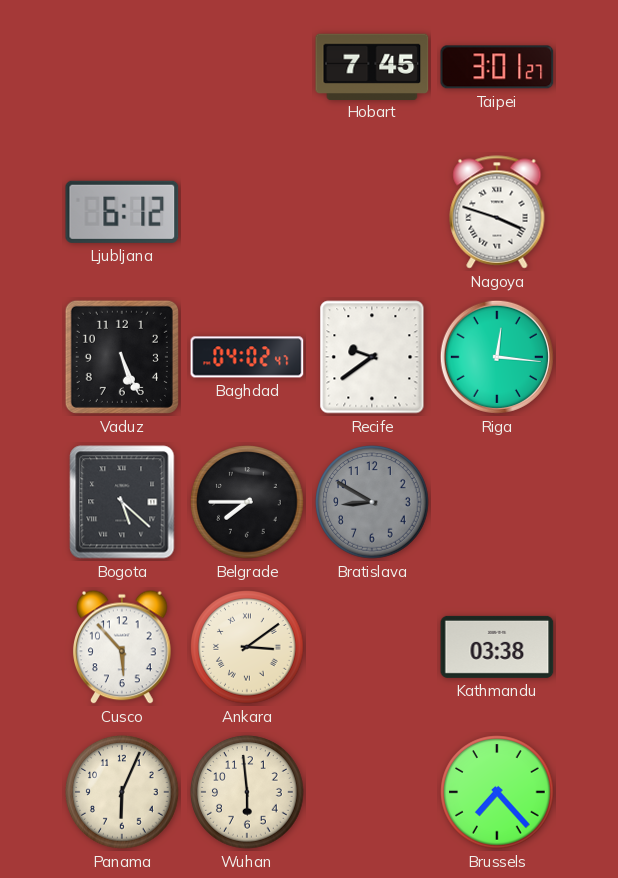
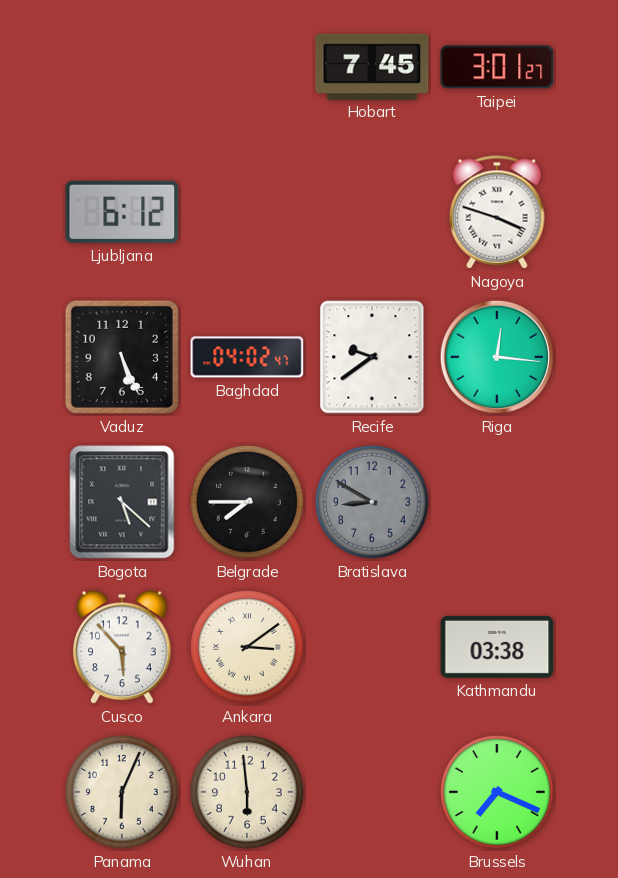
Brussels: 7:23 -> 7:19 (497, 792)
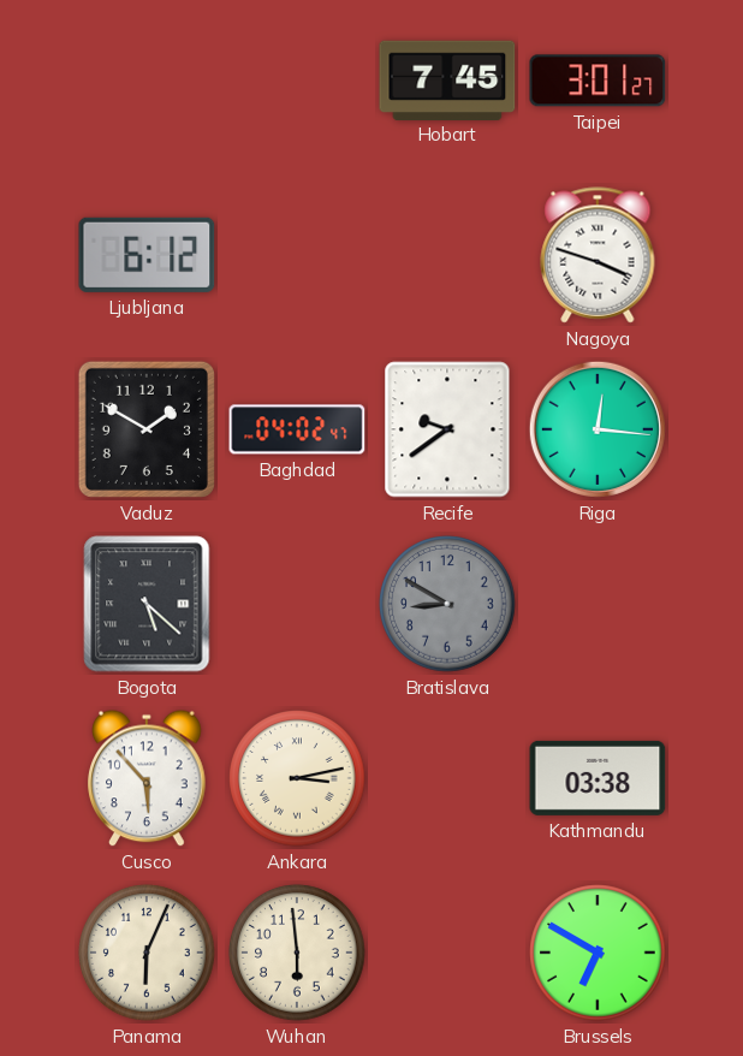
Vaduz: 5:26 -> 1:50 (147, 429)
Belgrade: 7:45 -> none (247, 502)
Ankara: 3:09 -> 3:13 (297, 778)
Brussels: 7:19 -> 6:50 (598, 953)
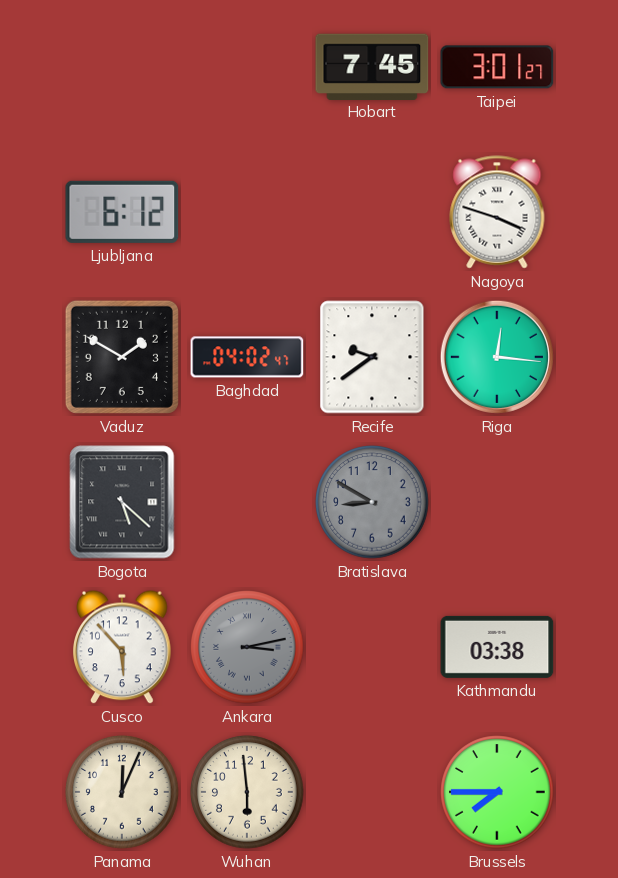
Ankara dial: cream -> grey (247, 647)
Panama: 6:04 -> 12:04 (122, 792)
Brussels: 6:50 -> 7:45 (497, 792)
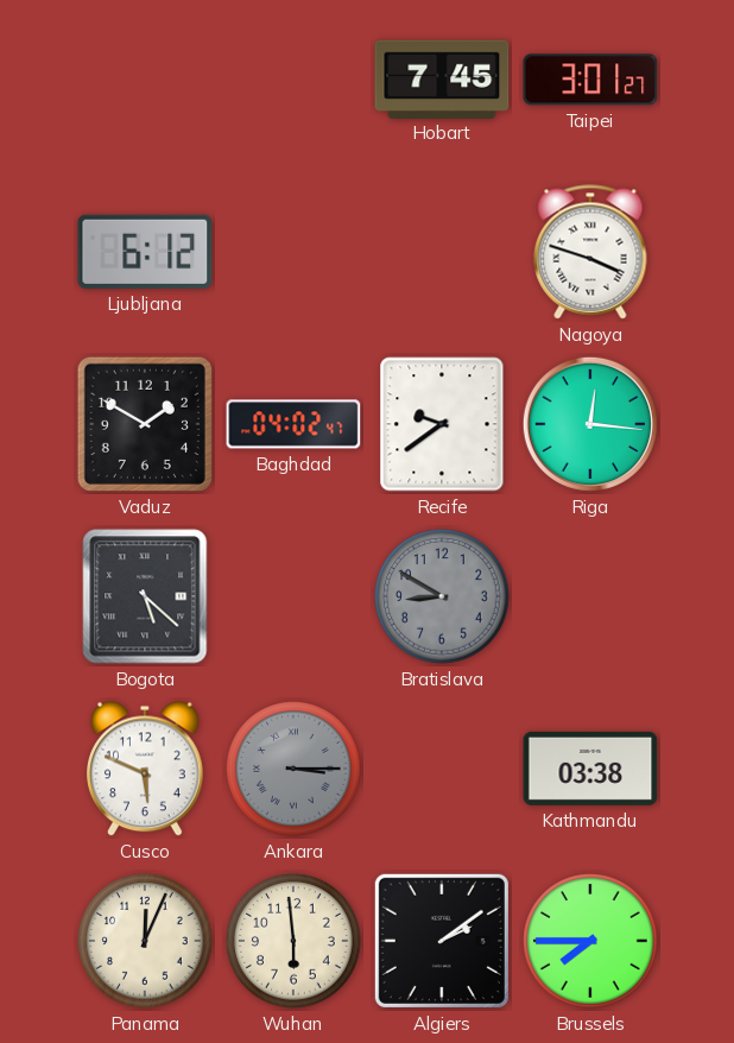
Cusco: 5:53 -> 5:49 (145, 769)
Ankara: 3:13 -> 3:15 (293, 769)
Algiers: none -> 2:09 (442, 941)
